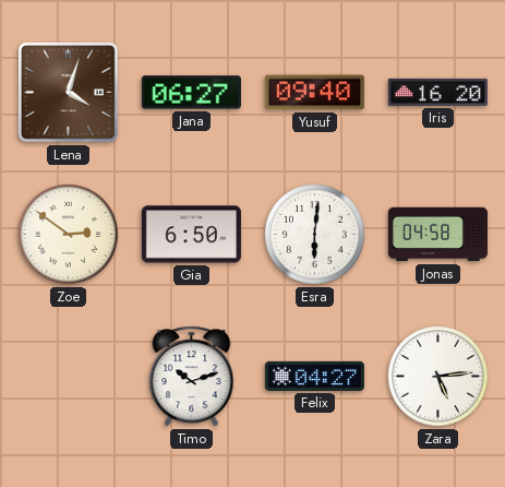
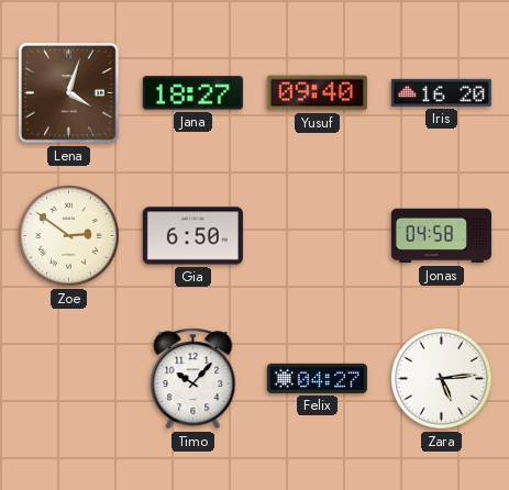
Jana: 06:27 -> 18:27 (192, 93)
Esra: 6:01 -> none (315, 235)
Timo: 10:12 -> 10:07 (193, 379)
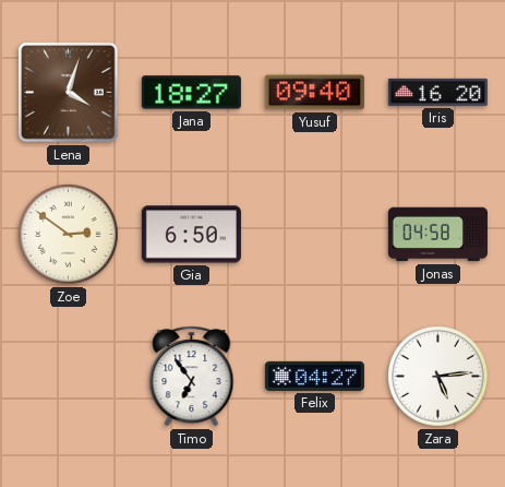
Timo: 10:07 -> 6:54 (192, 377)
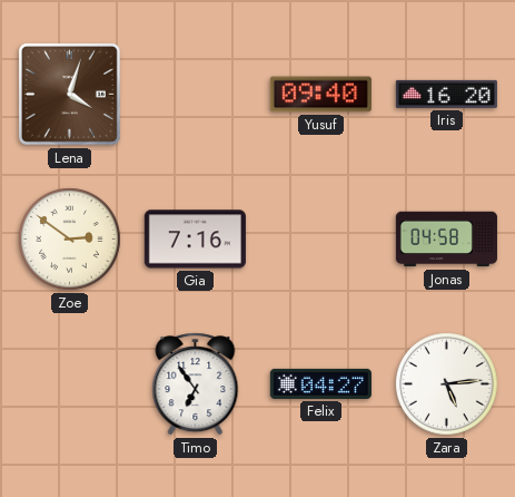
Jana: 18:27 -> none (191, 93)
Gia: 6:50 -> 7:16 (195, 240)
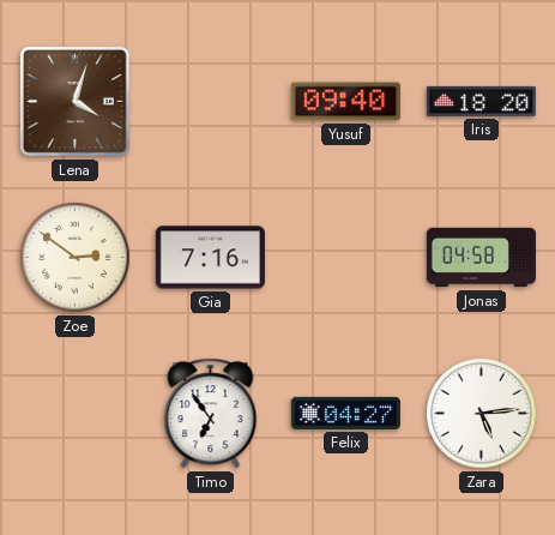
Iris: 16:20 -> 18:20 (481, 101)
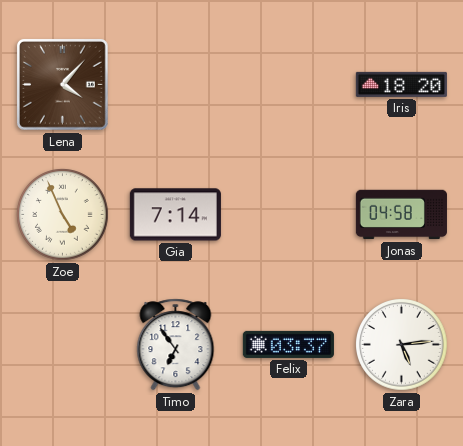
Lena: 4:03 -> 4:07 (63, 85)
Yusuf: 09:40 -> none (345, 102)
Zoe: 2:51 -> 4:56 (63, 215)
Gia: 7:16 -> 7:14 (175, 215)
Felix: 04:27 -> 03:37 (288, 344)
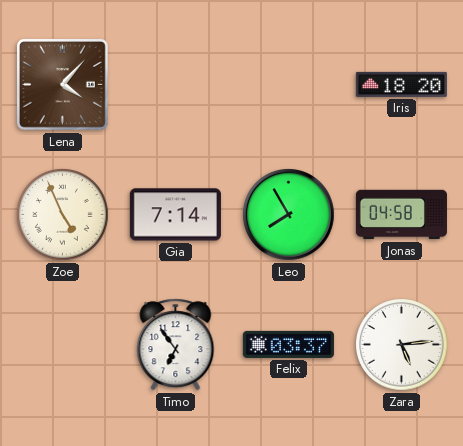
Leo: none -> 7:55 (289, 215)
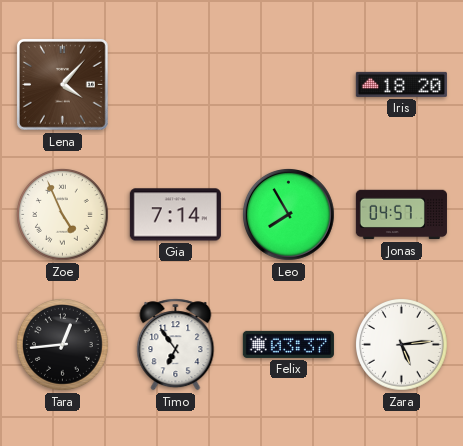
Jonas: 04:58 -> 04:57 (401, 215)
Tara: none -> 12:44 (63, 345)
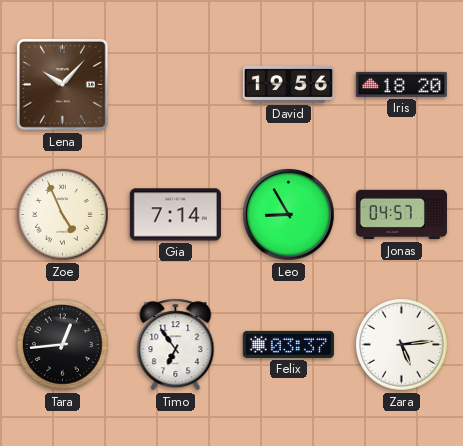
Lena: 4:07 -> 10:07 (63, 85)
David: none -> 19:56 (288, 84)
Leo: 7:55 -> 8:55 (289, 215)
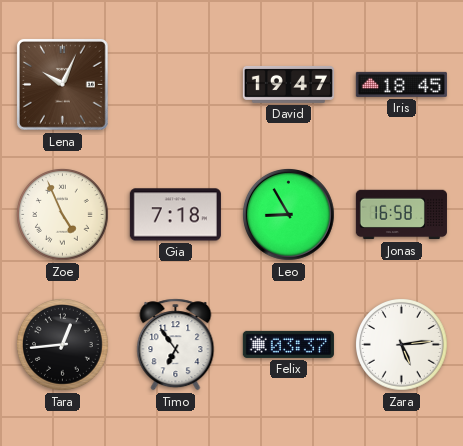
Lena: 10:07 -> 10:04 (63, 85)
David: 19:56 -> 19:47 (288, 84)
Iris: 18:20 -> 18:45 (401, 84)
Gia: 7:14 -> 7:18 (175, 215)
Jonas: 04:57 -> 16:58 (401, 215)
